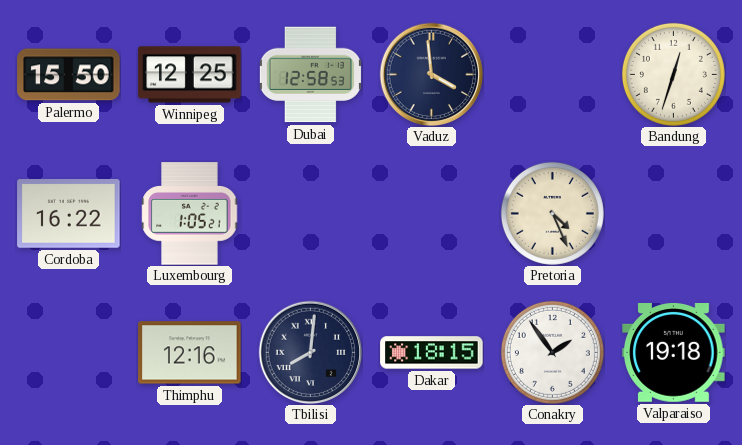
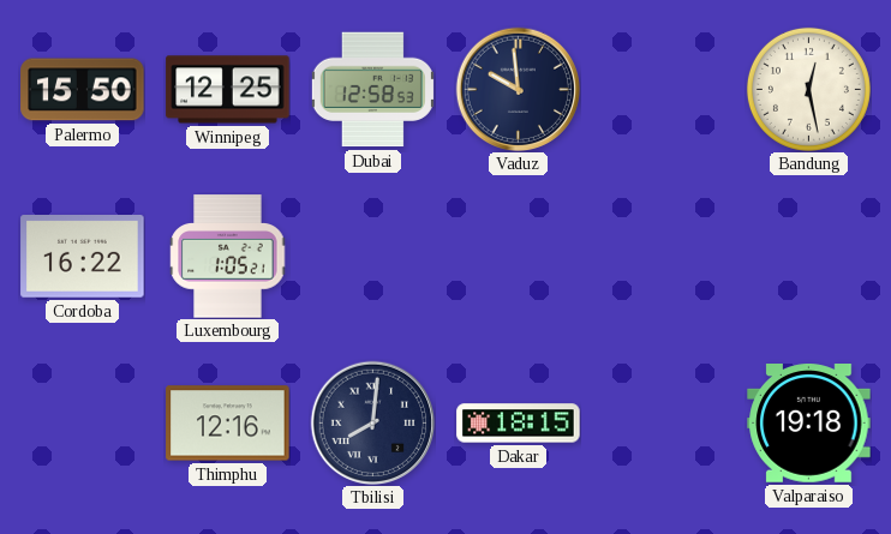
Vaduz: 3:59 -> 9:59 (518, 89)
Bandung: 12:33 -> 12:28 (808, 89)
Pretoria: 4:26 -> none (552, 213)
Conakry: 1:54 -> none (552, 352)
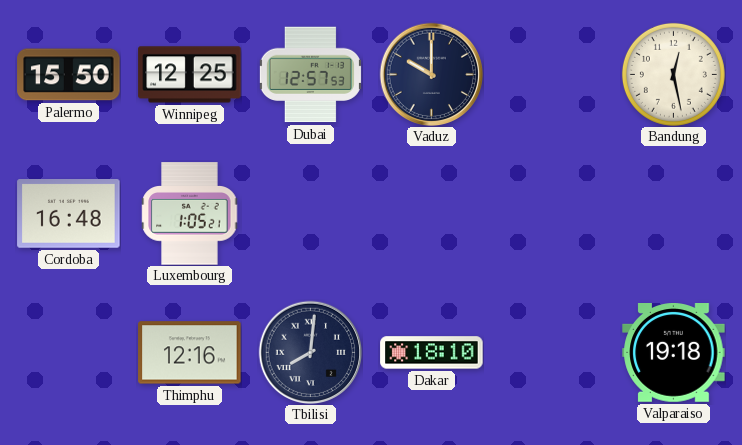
Dubai: 12:58 -> 12:57 (310, 75)
Vaduz: 9:59 -> 10:00 (431, 74)
Cordoba: 16:22 -> 16:48 (69, 214)
Dakar: 18:15 -> 18:10 (432, 353)
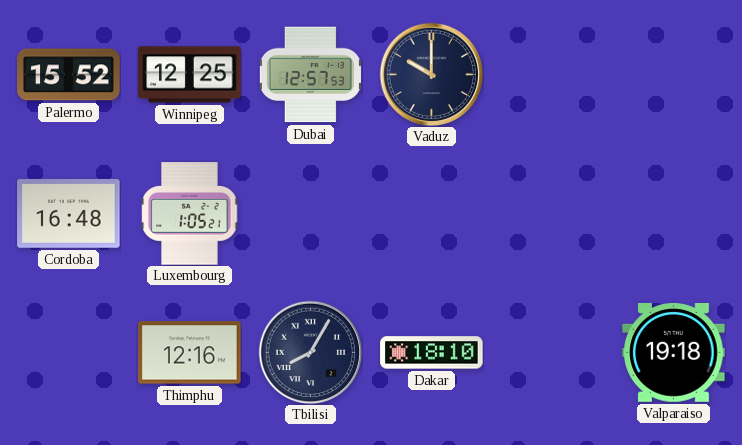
Palermo: 15:50 -> 15:52 (69, 75)
Bandung: 12:28 -> none (673, 74)
Tbilisi: 8:01 -> 8:05 (310, 352)
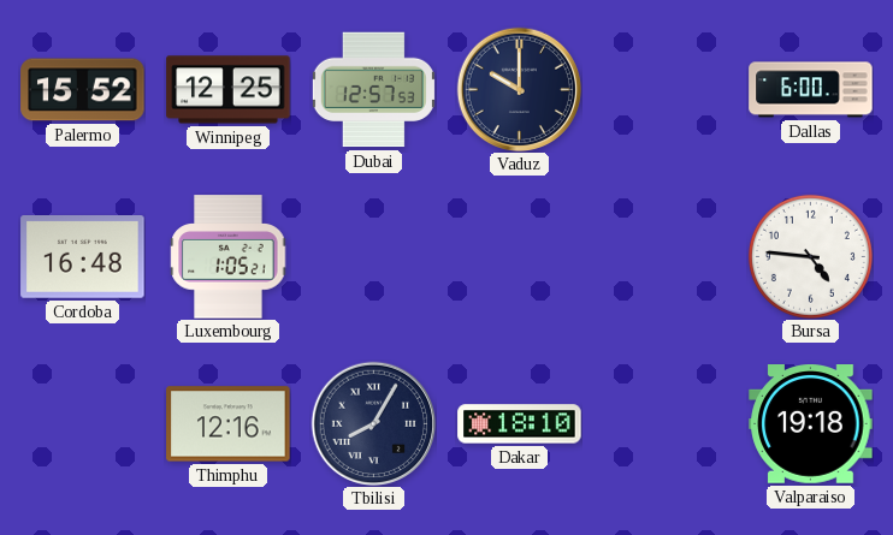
Dallas: none -> 6:00 (811, 90)
Bursa: none -> 4:46 (810, 256)
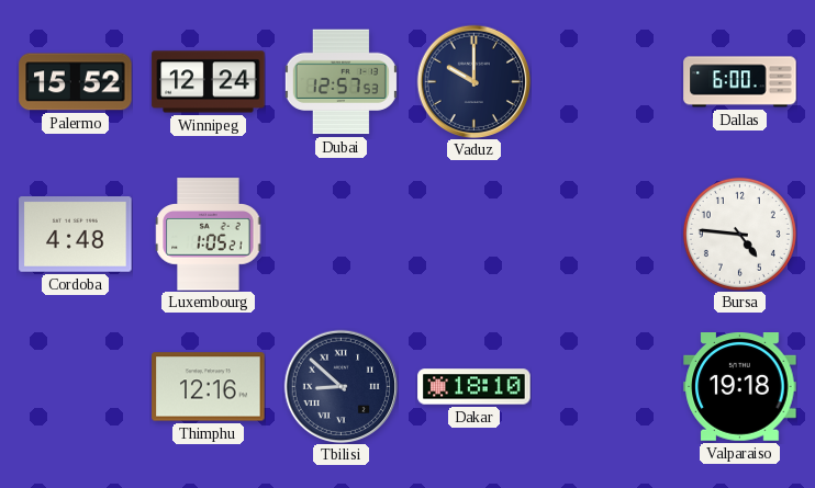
Winnipeg: 12:25 -> 12:24 (209, 82)
Cordoba: 16:48 -> 4:48 (76, 235)
Tbilisi: 8:05 -> 8:52 (340, 386)
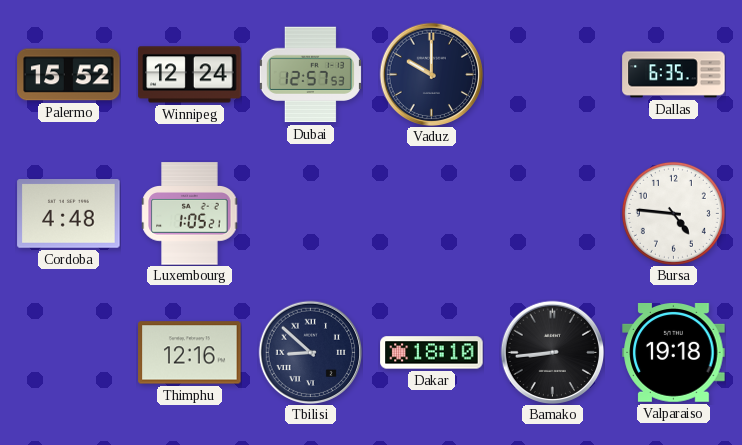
Dallas: 6:00 -> 6:35 (674, 75)
Bamako: none -> 8:44 (552, 352)
